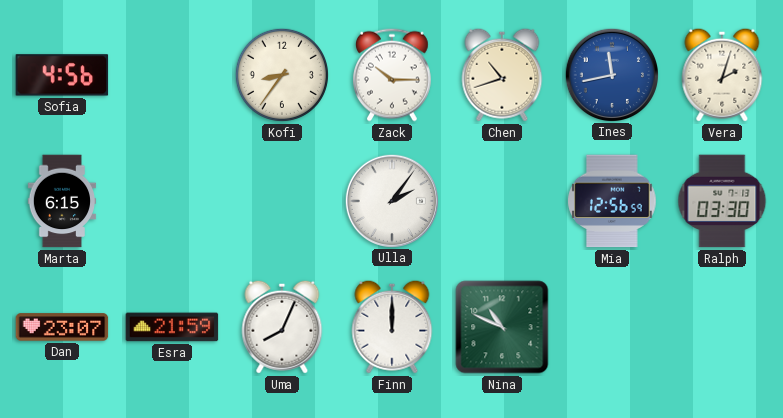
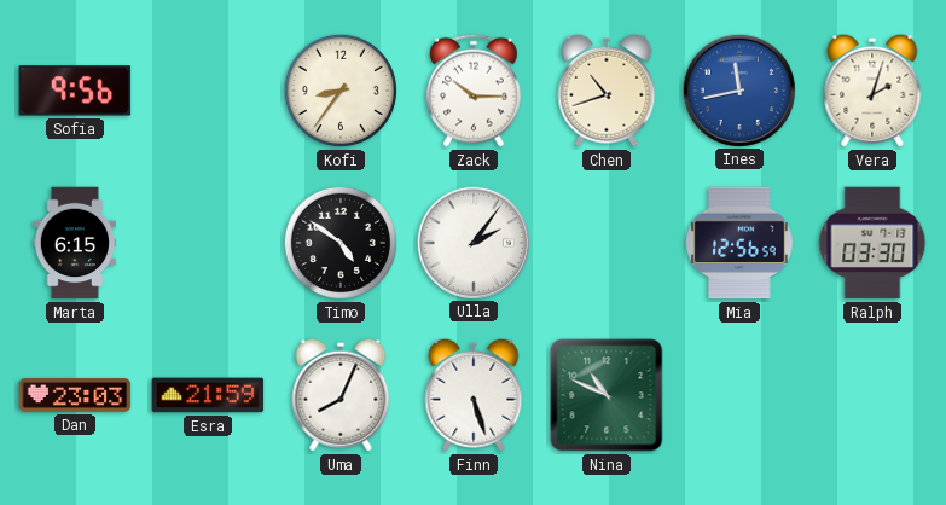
Sofia: 4:56 -> 9:56 (75, 91)
Timo: none -> 4:51 (341, 243)
Dan: 23:07 -> 23:03 (75, 395)
Finn: 12:00 -> 5:27 (474, 395)
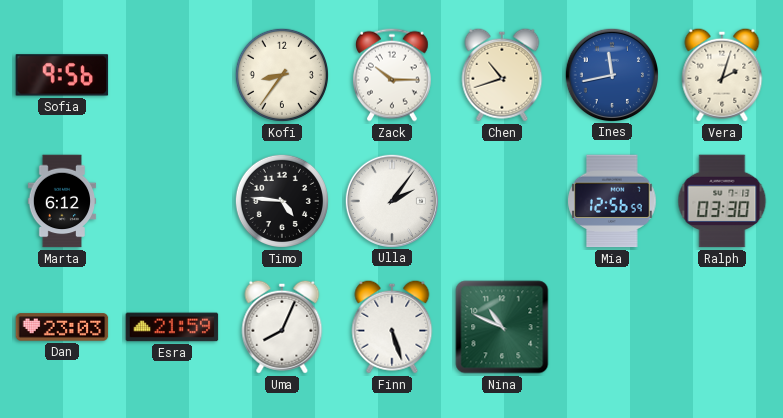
Marta: 6:15 -> 6:12 (62, 201)
Timo: 4:51 -> 4:46 (282, 201)
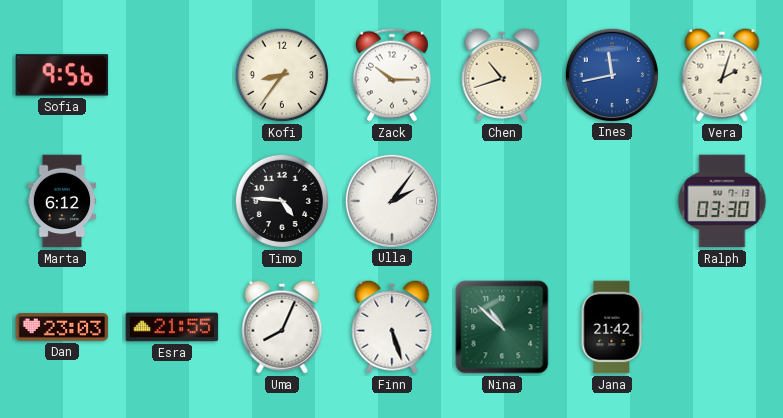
Mia: 12:56 -> none (612, 201)
Esra: 21:59 -> 21:55 (172, 327)
Nina: 10:49 -> 10:52 (502, 327)
Jana: none -> 21:42 (612, 327)
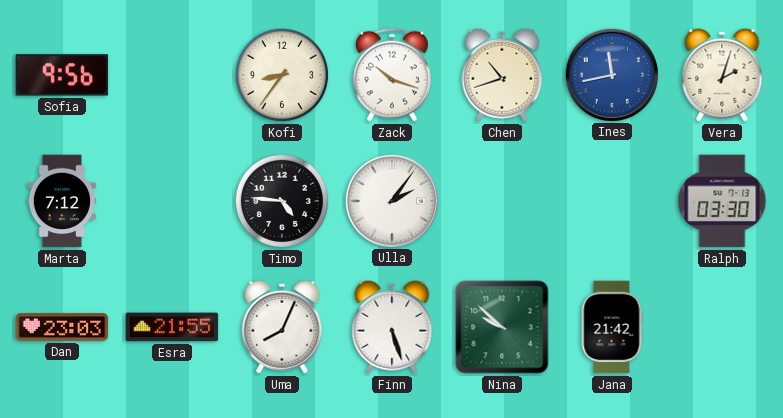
Zack: 10:15 -> 10:18 (393, 75)
Marta: 6:12 -> 7:12 (62, 201)
Nina: 10:52 -> 9:52 (502, 327)
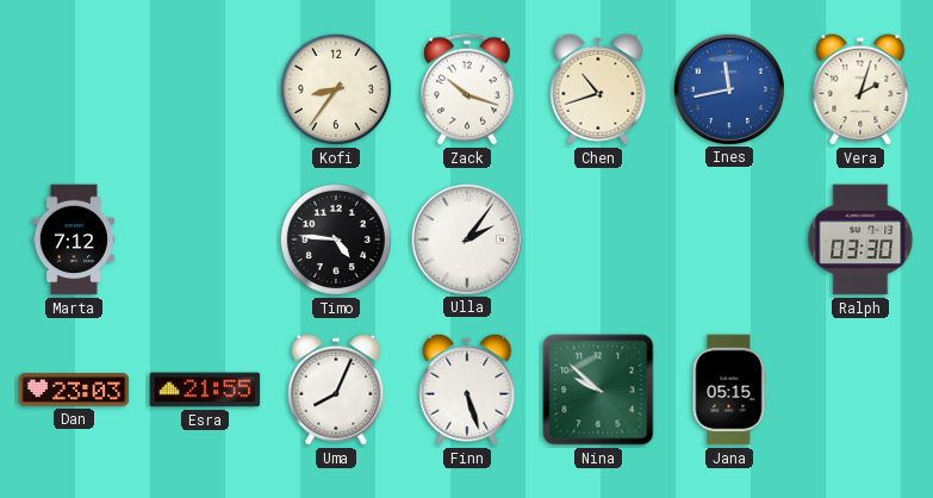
Sofia: 9:56 -> none (62, 75)
Jana: 21:42 -> 05:15 (729, 390)
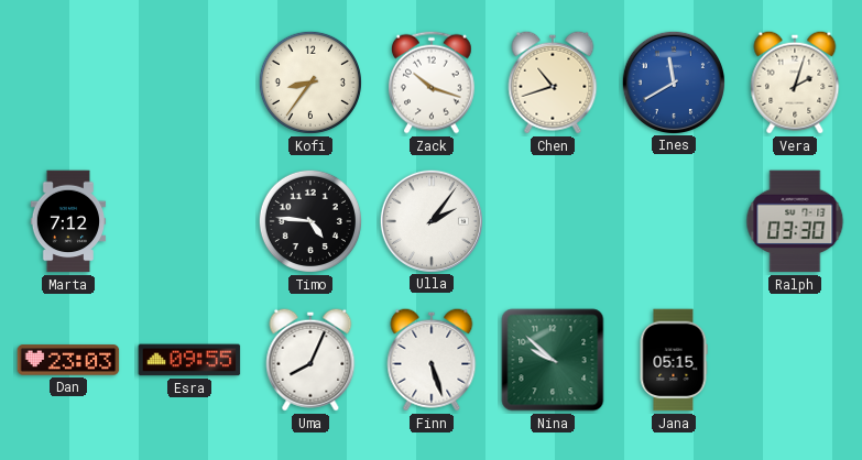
Ines: 11:43 -> 11:40 (673, 81)
Esra: 21:55 -> 09:55 (189, 360)
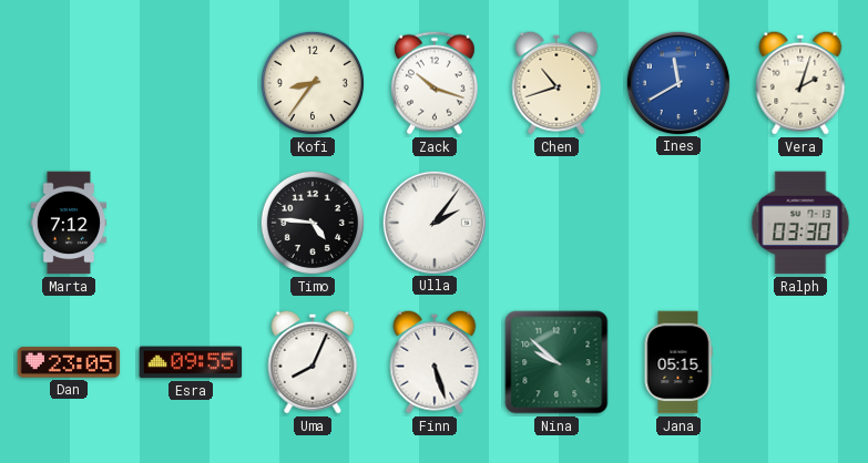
Dan: 23:03 -> 23:05 (69, 362)
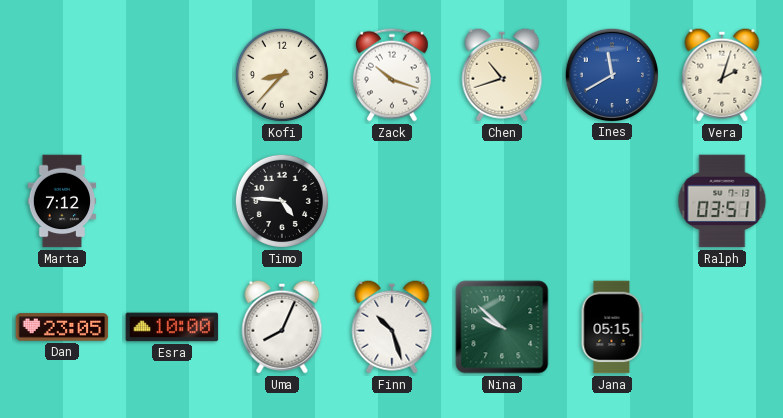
Kofi: 8:36 -> 8:37 (282, 75)
Ulla: 2:06 -> none (433, 222)
Ralph: 03:30 -> 03:51 (722, 201)
Esra: 09:55 -> 10:00 (172, 327)
Finn: 5:27 -> 10:27 (392, 327)
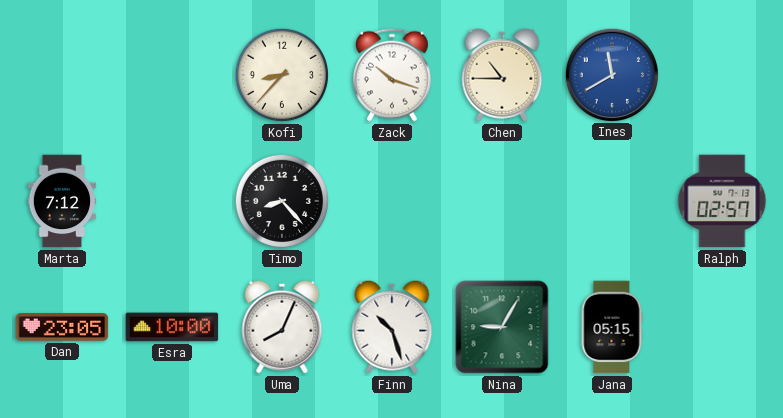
Chen: 10:42 -> 10:45 (502, 75)
Vera: 2:03 -> none (722, 75)
Timo: 4:46 -> 8:23 (282, 201)
Ralph: 03:51 -> 02:57 (722, 201)
Nina: 9:52 -> 9:05 (502, 327)
